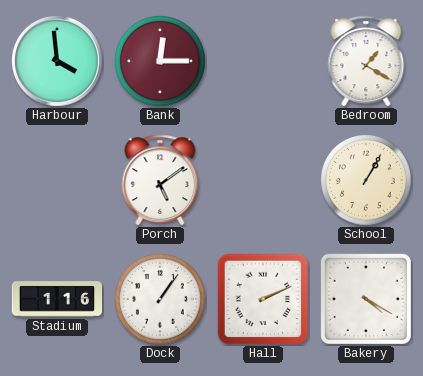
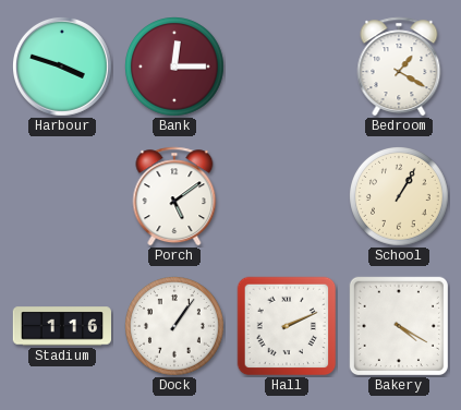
Harbour: 3:59 -> 3:48 (63, 68)
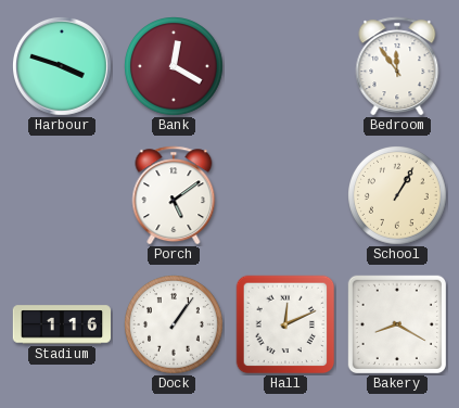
Bank: 12:15 -> 12:20 (175, 67)
Bedroom: 1:20 -> 11:54 (397, 66)
Hall: 2:11 -> 12:11 (285, 324)
Bakery: 4:20 -> 8:20 (397, 324)
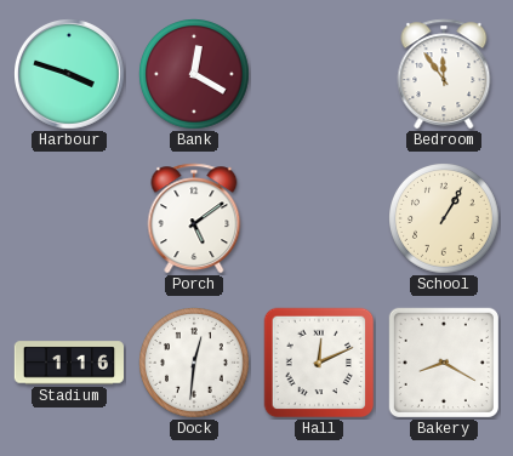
Dock: 1:06 -> 12:31 (195, 364)
